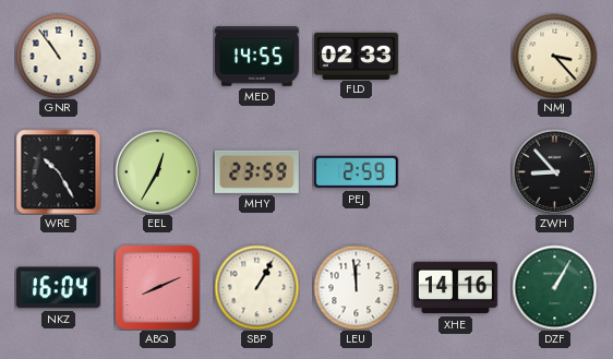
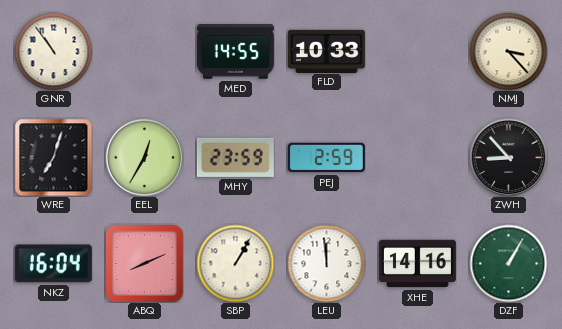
FLD: 02:33 -> 10:33 (326, 51)
WRE: 10:25 -> 7:03 (53, 157)
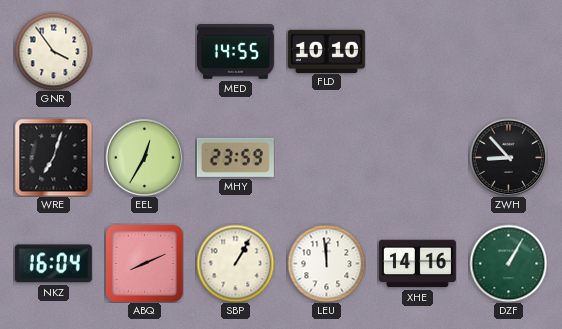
GNR: 10:54 -> 3:54 (53, 51)
FLD: 10:33 -> 10:10 (326, 51)
NMJ: 3:23 -> none (508, 51)
PEJ: 2:59 -> none (326, 158)
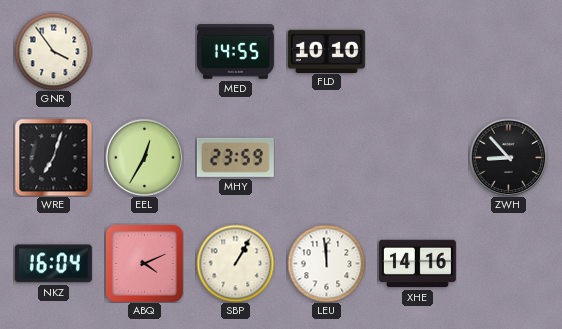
ABQ: 8:11 -> 4:11 (144, 263)
DZF: 1:05 -> none (508, 263)
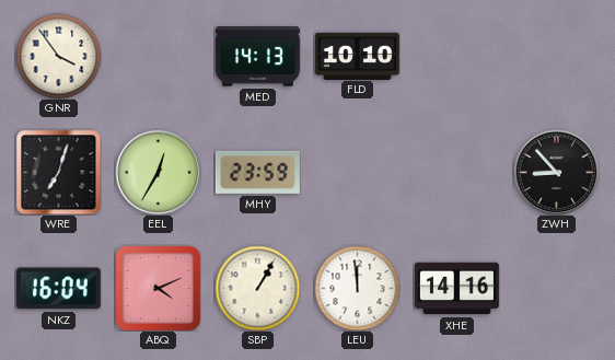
MED: 14:55 -> 14:13 (257, 57)
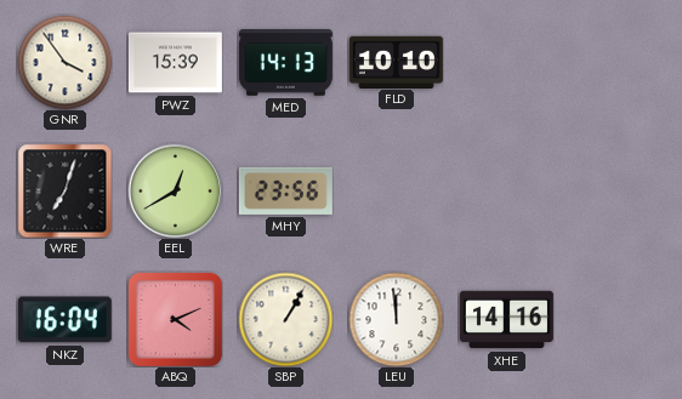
PWZ: none -> 15:39 (175, 63)
EEL: 12:35 -> 12:40 (175, 190)
MHY: 23:59 -> 23:56 (285, 190)
ZWH: 8:53 -> none (556, 172)
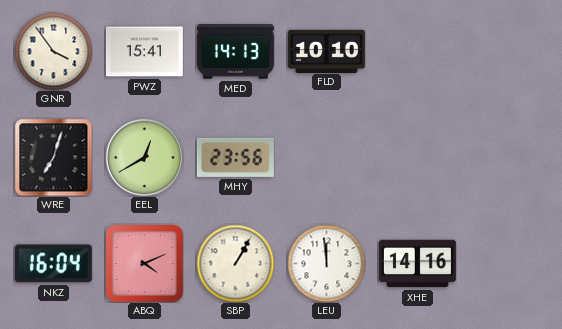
PWZ: 15:39 -> 15:41 (144, 52)
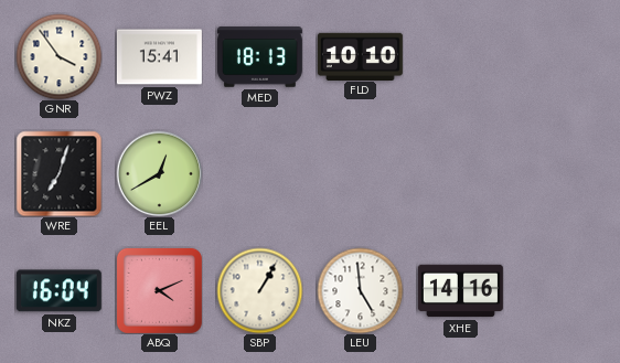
MED: 14:13 -> 18:13 (259, 57)
MHY: 23:56 -> none (235, 157)
LEU: 11:59 -> 4:59 (360, 290)
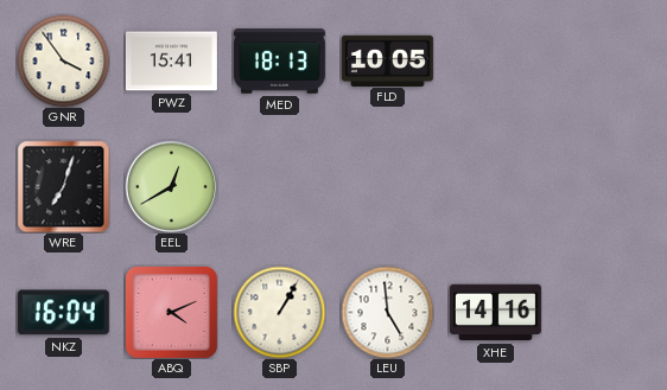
FLD: 10:10 -> 10:05 (387, 60)
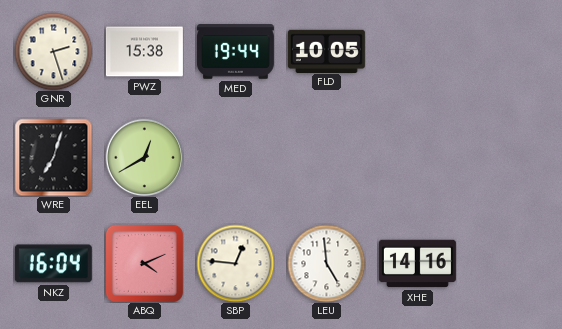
GNR: 3:54 -> 2:27 (53, 51)
PWZ: 15:41 -> 15:38 (144, 52)
MED: 18:13 -> 19:44 (235, 52)
SBP: 1:05 -> 12:46 (235, 263)
